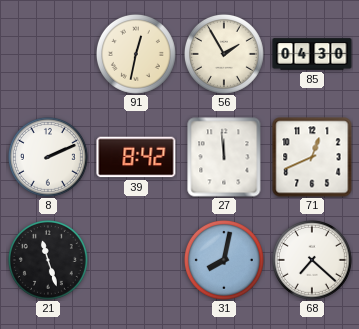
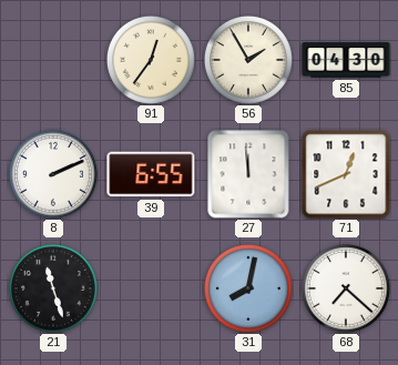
91: 12:32 -> 12:36 (151, 60)
39: 8:42 -> 6:55 (151, 174)
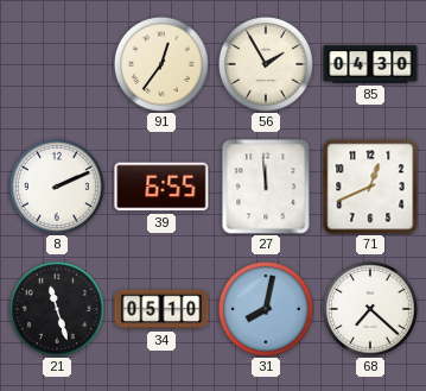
34: none -> 05:10 (161, 309)
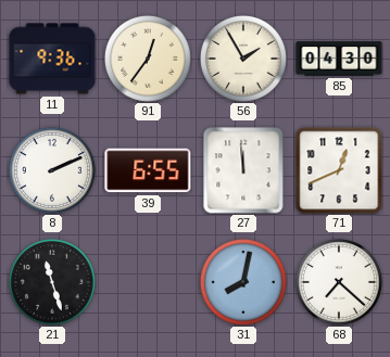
11: none -> 9:36 (52, 59)
34: 05:10 -> none (161, 309)
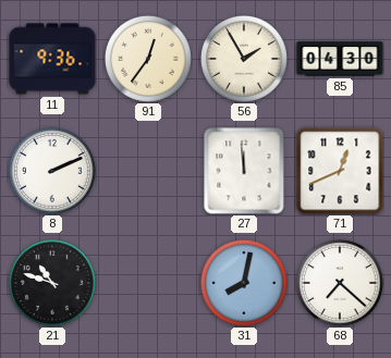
39: 6:55 -> none (148, 170)
21: 11:27 -> 10:48 (52, 283)
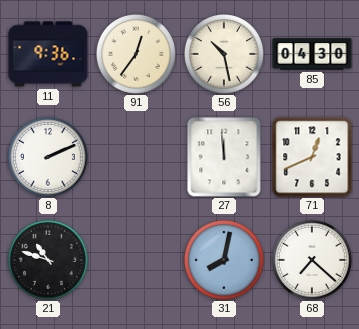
56: 1:55 -> 10:28 (224, 54)
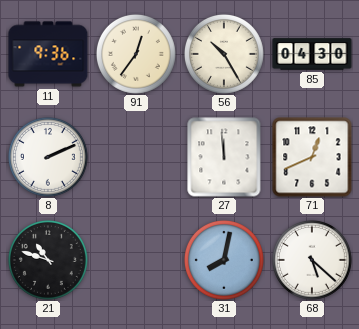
56: 10:28 -> 10:25 (224, 54)
68: 7:22 -> 5:22 (312, 260)
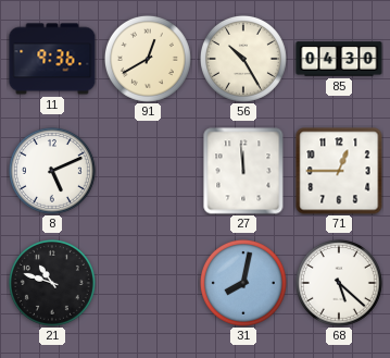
91: 12:36 -> 12:40 (148, 59)
8: 2:11 -> 5:11 (52, 171)
71: 12:41 -> 12:45 (339, 171)
